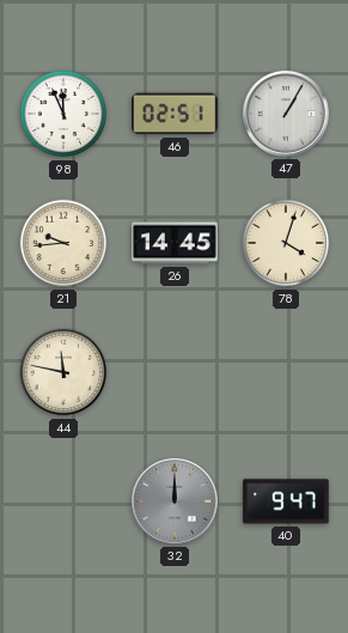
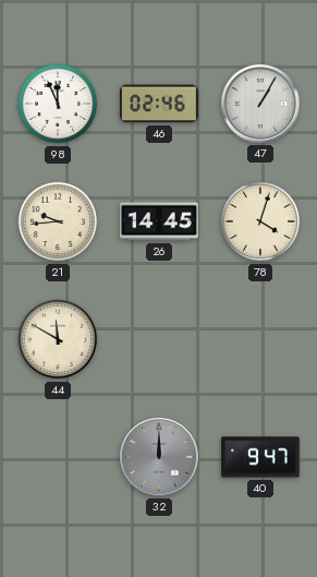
46: 02:51 -> 02:46 (159, 104)
44: 11:47 -> 11:50 (58, 339)
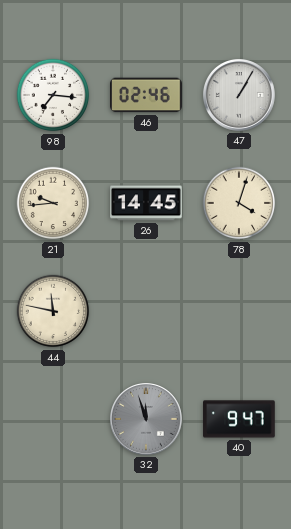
98: 11:56 -> 7:16 (53, 95)
44: 11:50 -> 11:47 (53, 311)
32: 12:00 -> 11:57 (147, 420)
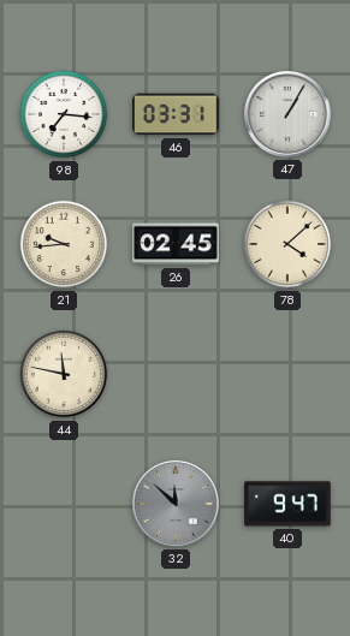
46: 02:46 -> 03:31 (176, 114)
26: 14:45 -> 02:45 (176, 244)
78: 4:03 -> 4:08 (287, 244)
32: 11:57 -> 11:52 (177, 505)
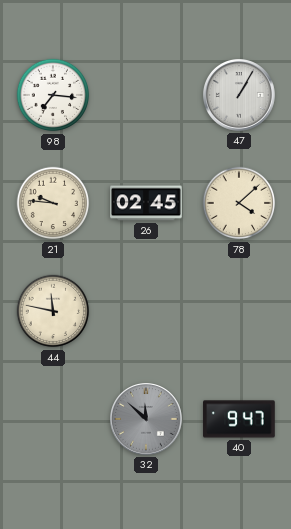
46: 03:31 -> none (176, 114)
21: 9:44 -> 9:46 (53, 203)
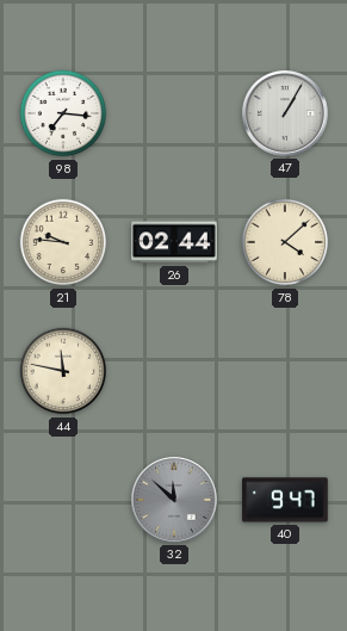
26: 02:45 -> 02:44 (174, 242)
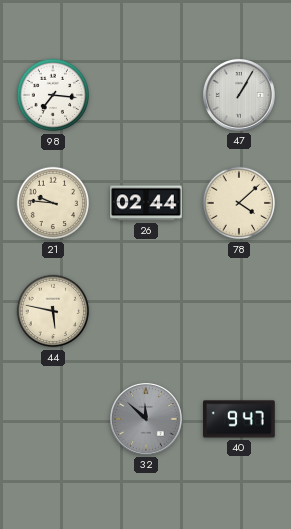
44: 11:47 -> 5:47 (53, 311)
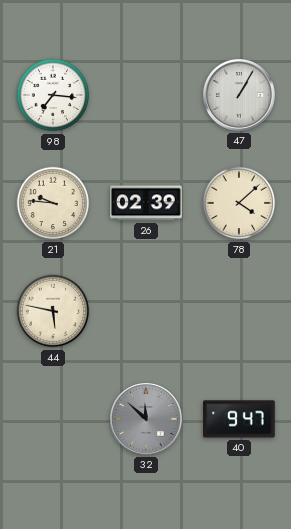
26: 02:44 -> 02:39 (146, 203)
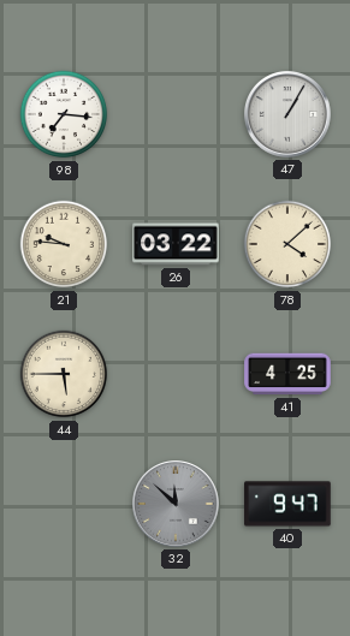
26: 02:39 -> 03:22 (176, 244)
44: 5:47 -> 5:45 (64, 374)
41: none -> 4:25 (287, 374)
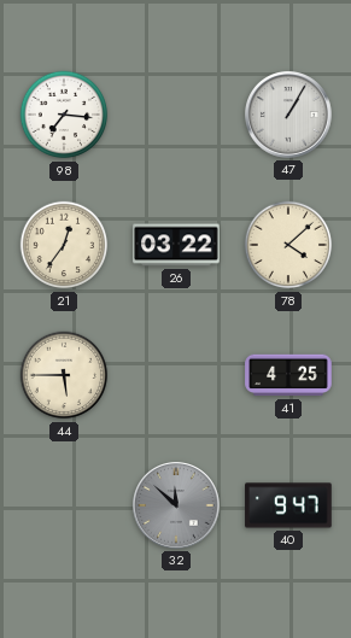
21: 9:46 -> 12:36 (64, 245)
